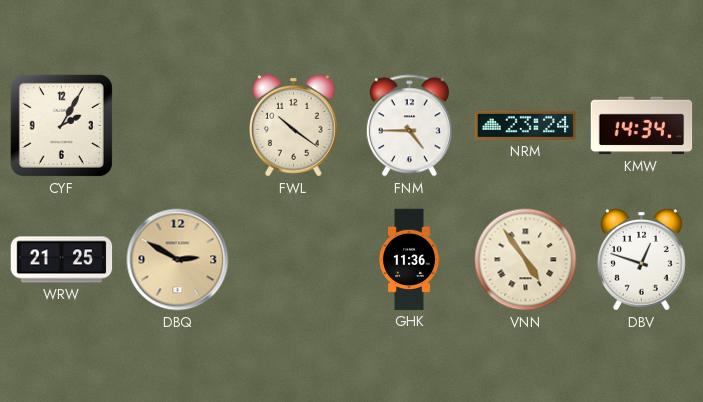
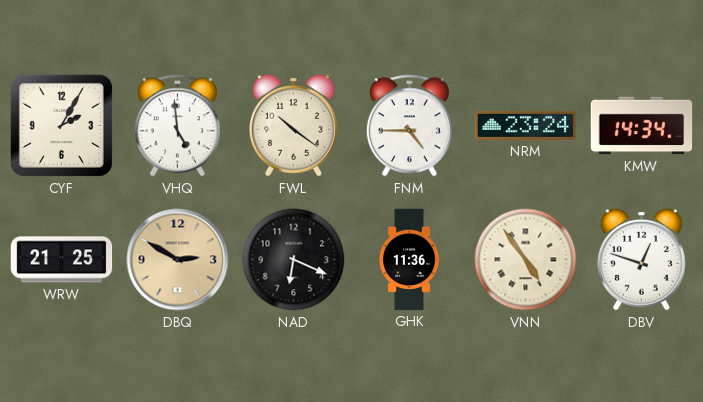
VHQ: none -> 4:59 (177, 126)
NAD: none -> 6:19 (294, 260)
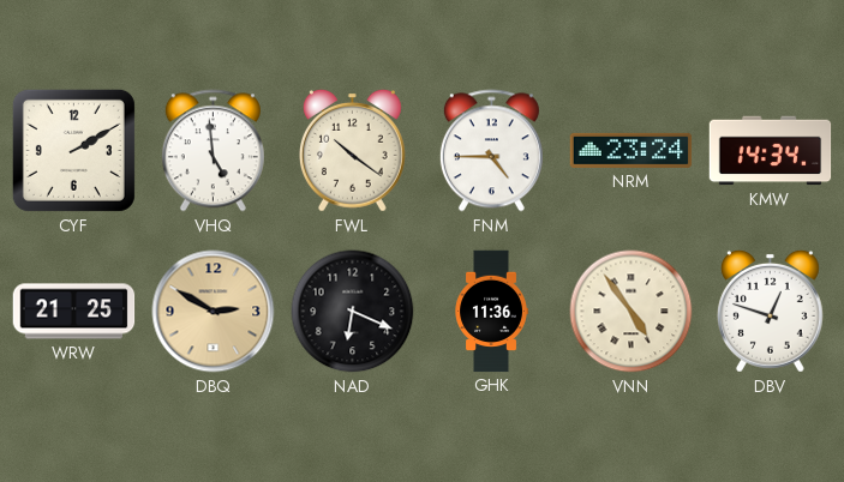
CYF: 2:05 -> 2:10 (73, 150)
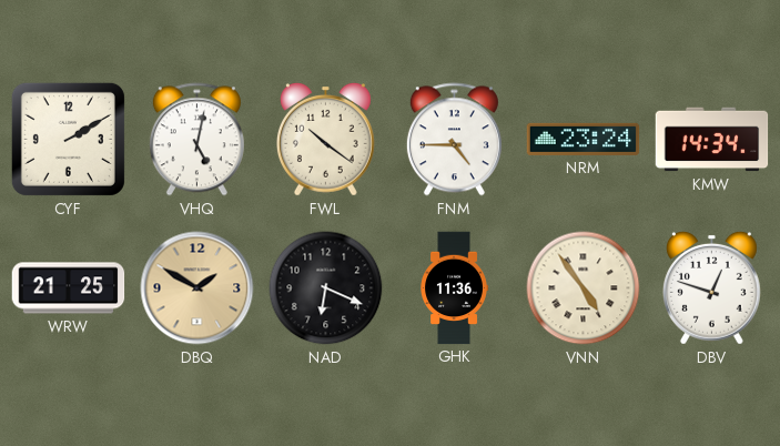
VHQ: 4:59 -> 5:02 (196, 140)
DBQ: 2:50 -> 1:50 (197, 288)
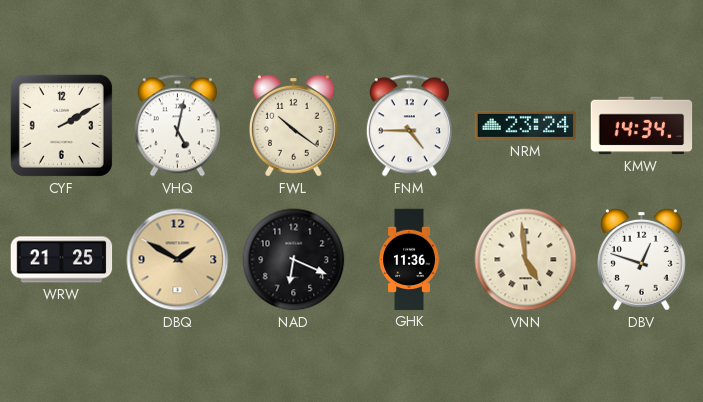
VNN: 4:54 -> 4:59 (526, 260)
